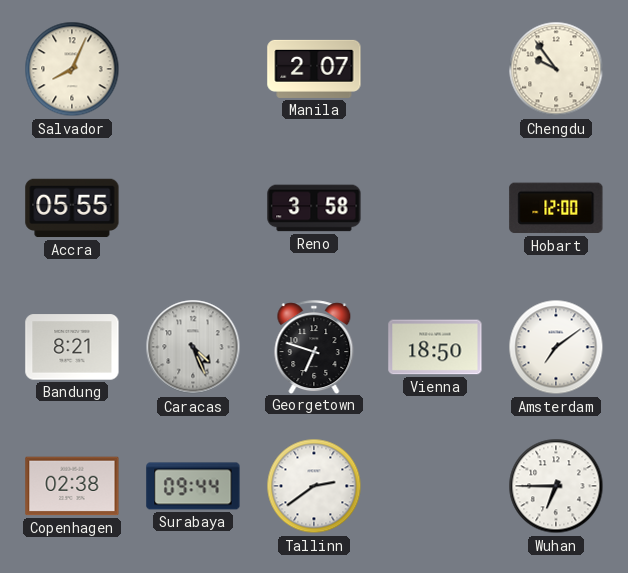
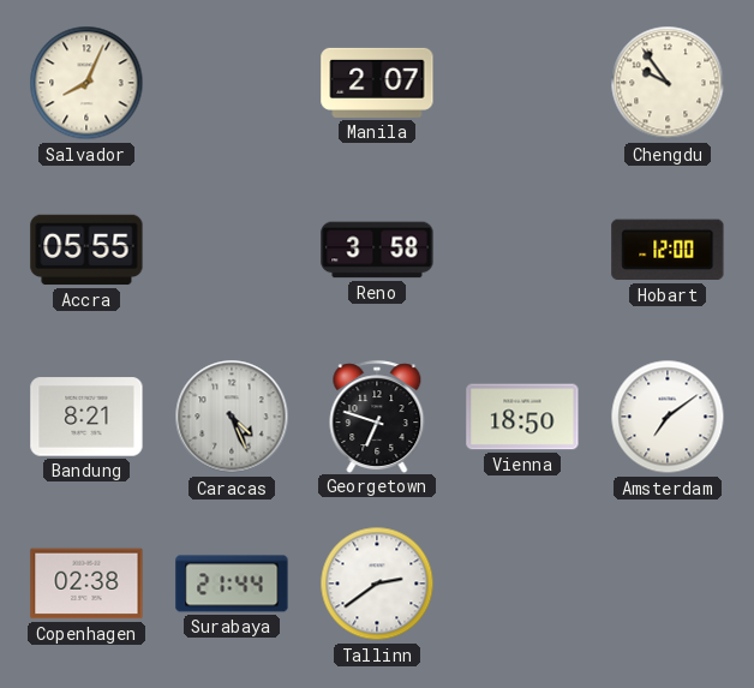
Surabaya: 09:44 -> 21:44 (232, 584)
Wuhan: 6:45 -> none (556, 486)
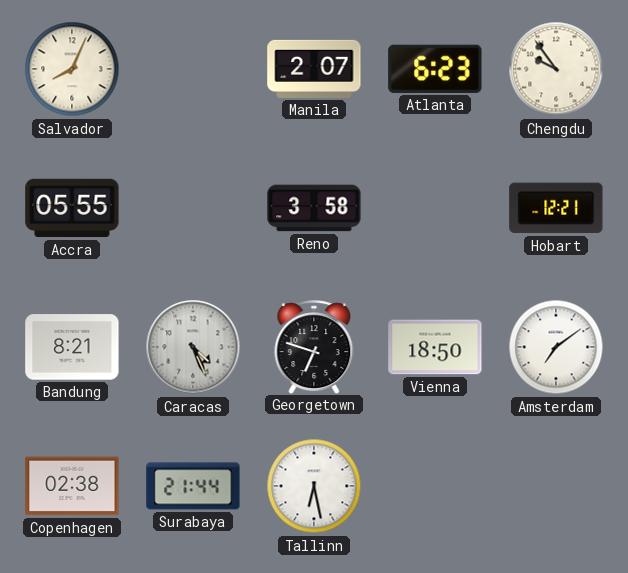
Atlanta: none -> 6:23 (435, 69)
Hobart: 12:00 -> 12:21 (556, 208)
Tallinn: 2:39 -> 6:28 (314, 486)
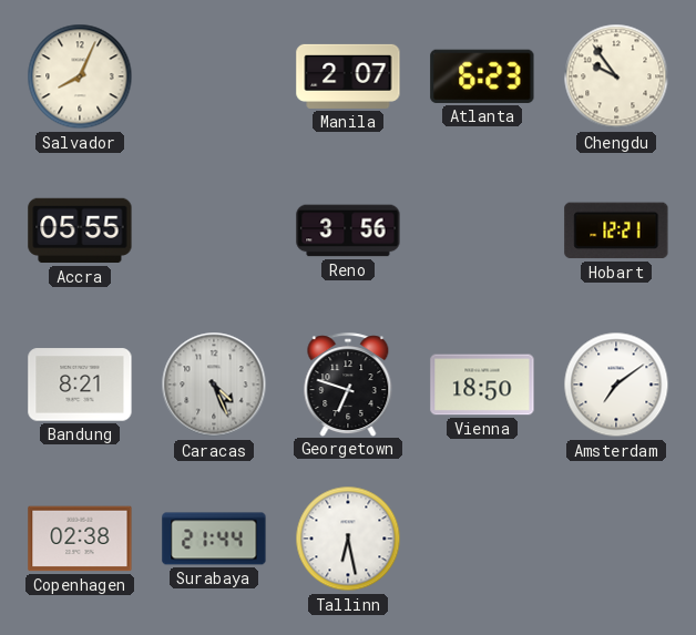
Reno: 3:58 -> 3:56 (348, 231)
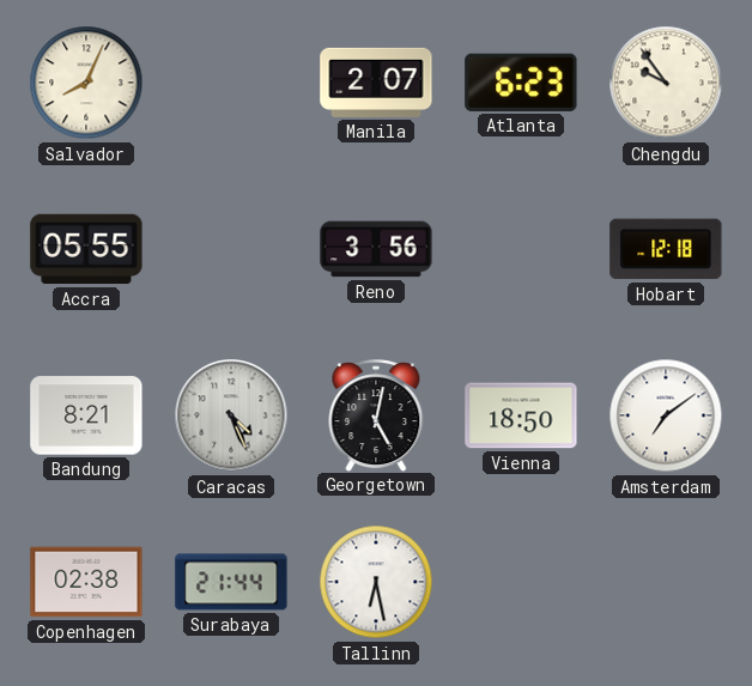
Hobart: 12:21 -> 12:18 (666, 249)
Georgetown: 6:48 -> 5:02 (376, 415)
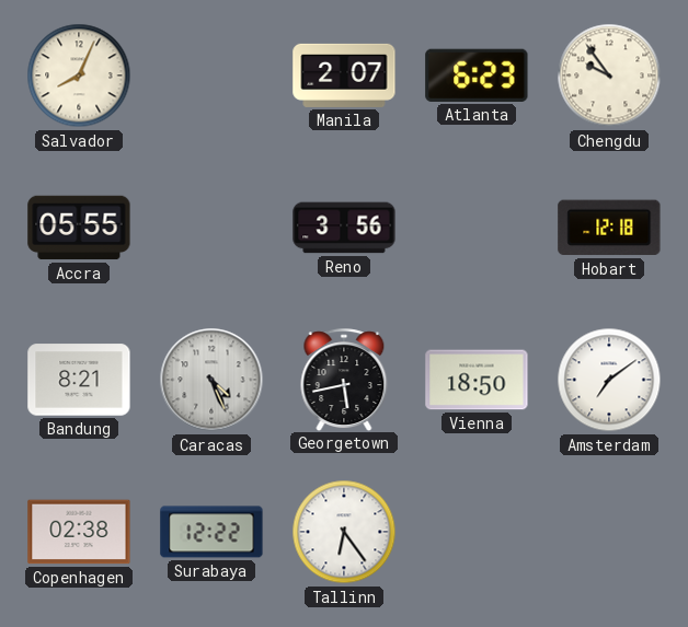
Georgetown: 5:02 -> 5:43 (344, 380)
Surabaya: 21:44 -> 12:22 (211, 532)
Tallinn: 6:28 -> 6:24 (344, 532)
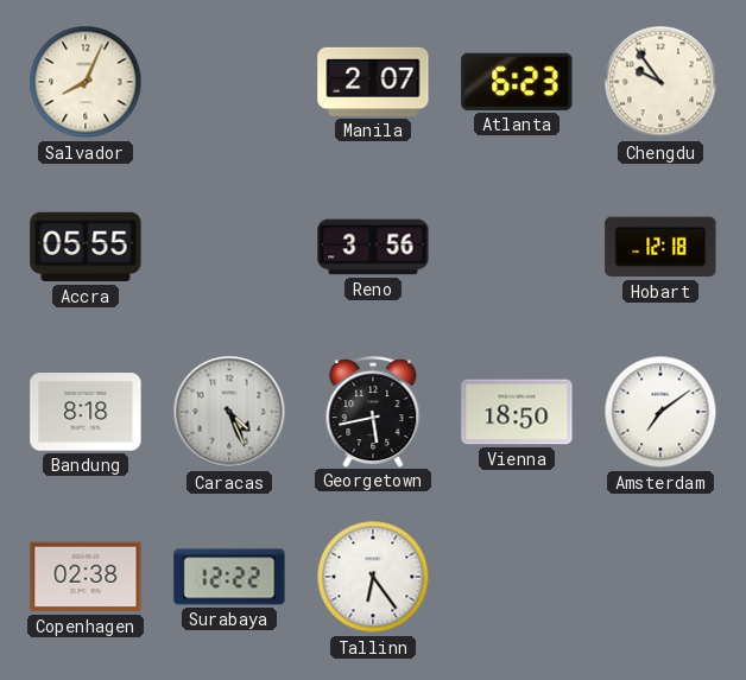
Bandung: 8:21 -> 8:18 (86, 412)
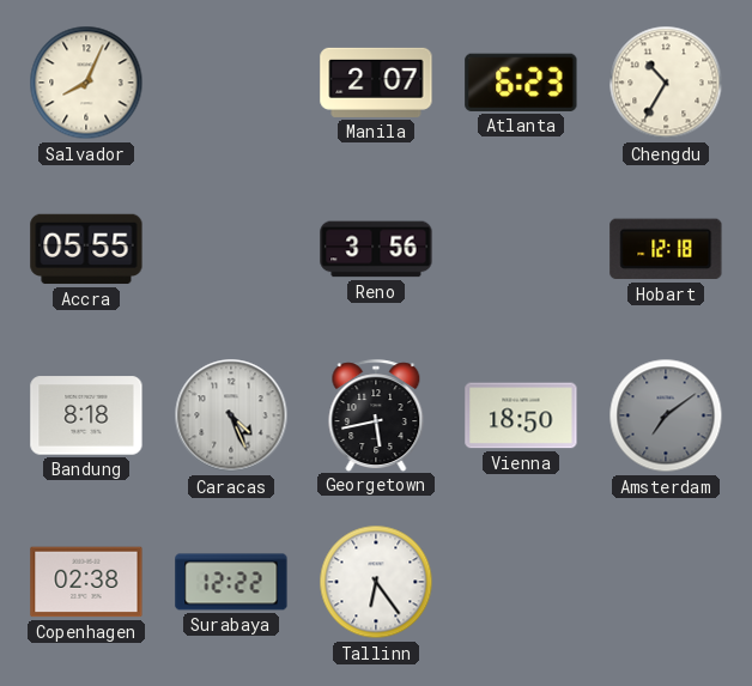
Chengdu: 9:54 -> 10:35 (666, 83)
Amsterdam dial: white -> grey (666, 415)
